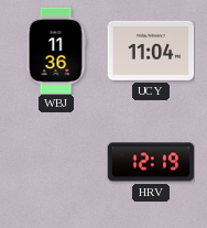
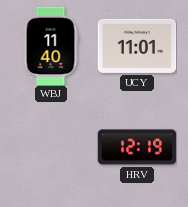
WBJ: 11:36 -> 11:40 (51, 46)
UCY: 11:04 -> 11:01 (137, 46)
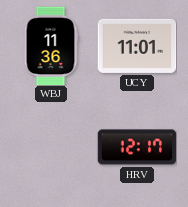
WBJ: 11:40 -> 11:36 (51, 46)
HRV: 12:19 -> 12:17 (137, 147)
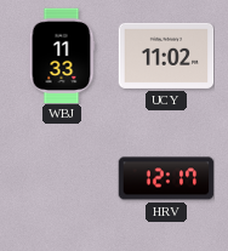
WBJ: 11:36 -> 11:33 (62, 56)
UCY: 11:01 -> 11:02 (166, 56)
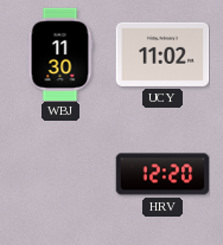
WBJ: 11:33 -> 11:30 (60, 54)
HRV: 12:17 -> 12:20 (163, 174)
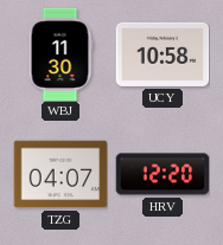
UCY: 11:02 -> 10:58 (163, 54)
TZG: none -> 04:07 (60, 174)
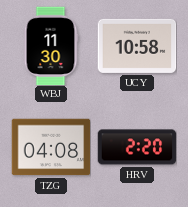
TZG: 04:07 -> 04:08 (51, 147)
HRV: 12:20 -> 2:20 (137, 147)
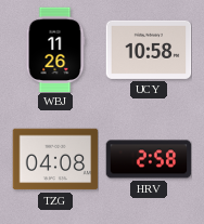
WBJ: 11:30 -> 11:26 (55, 50)
HRV: 2:20 -> 2:58 (149, 159)
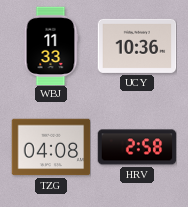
WBJ: 11:26 -> 11:33 (51, 46)
UCY: 10:58 -> 10:36 (137, 46)
